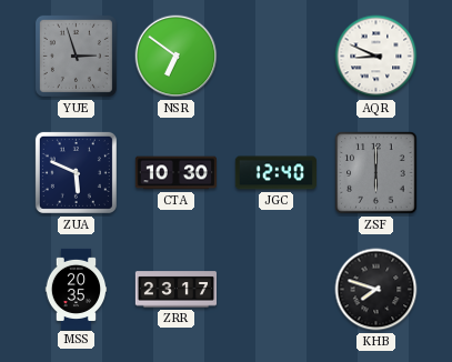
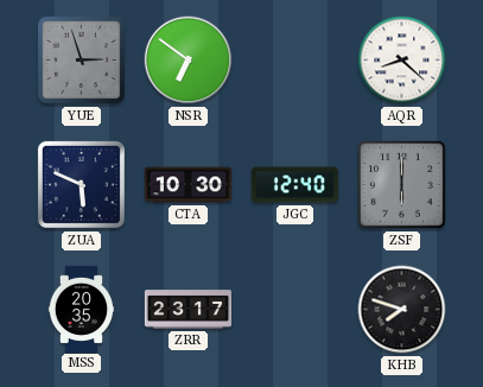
AQR: 8:49 -> 8:22 (402, 61)
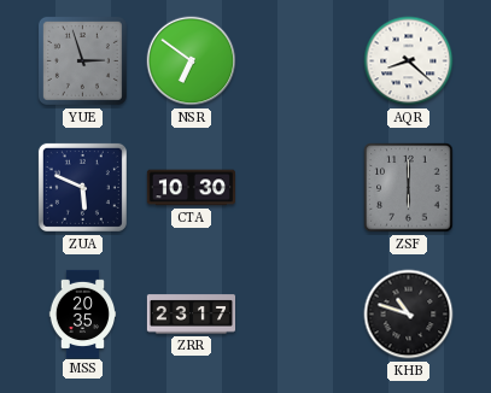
JGC: 12:40 -> none (294, 185)
KHB: 7:48 -> 10:48 (409, 315)
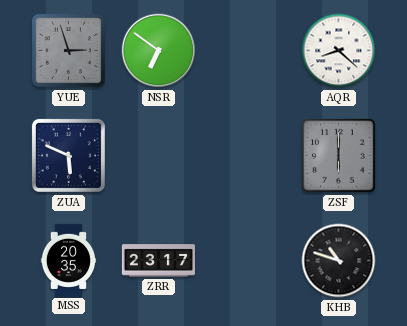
CTA: 10:30 -> none (191, 188)
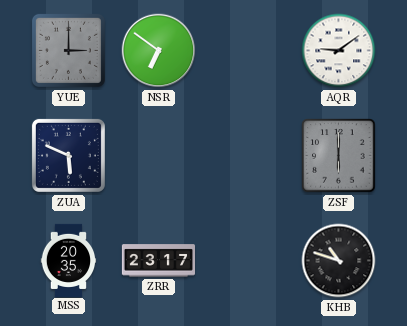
YUE: 2:57 -> 3:00 (68, 50)
AQR: 8:22 -> 9:09 (339, 51)
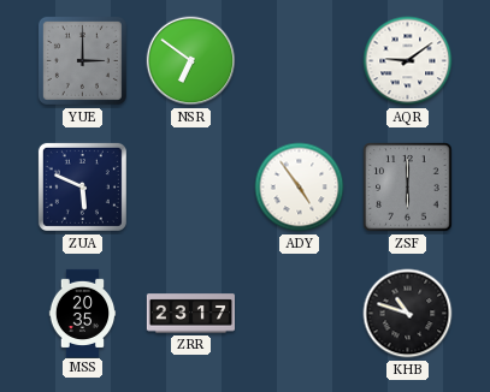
ADY: none -> 4:54 (300, 188)
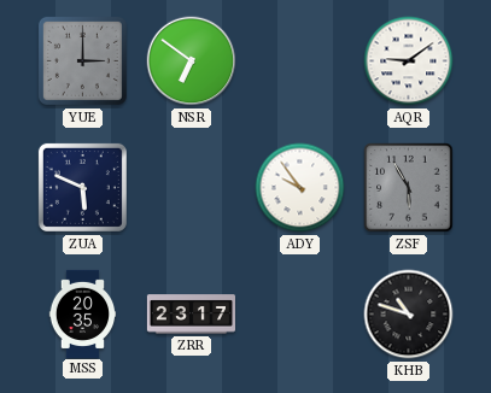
ADY: 4:54 -> 9:54 (300, 188)
ZSF: 6:00 -> 5:55 (409, 188)
